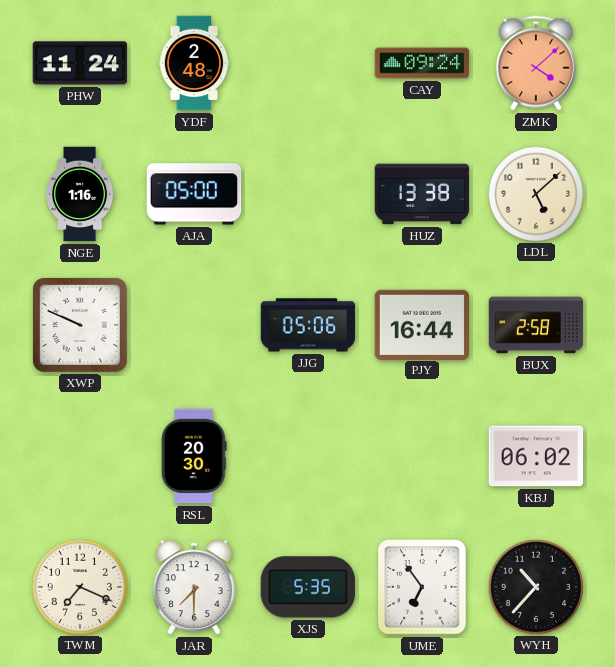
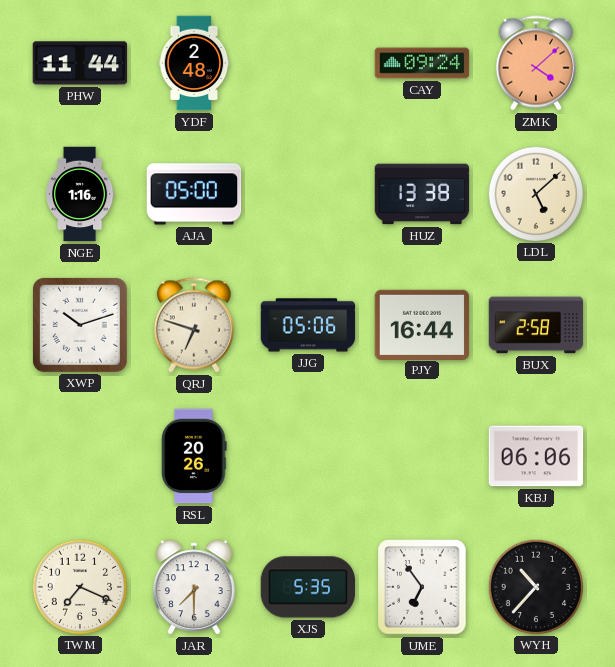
PHW: 11:24 -> 11:44 (80, 63)
XWP: 9:49 -> 10:12 (80, 325)
QRJ: none -> 6:48 (194, 325)
RSL: 20:30 -> 20:26 (194, 456)
KBJ: 06:02 -> 06:06 (536, 456)
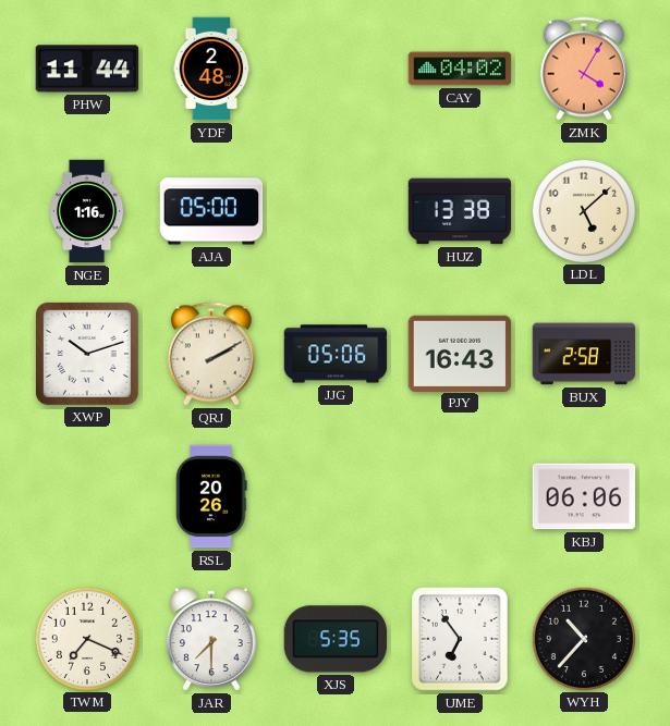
CAY: 09:24 -> 04:02 (460, 69)
ZMK: 4:08 -> 4:05 (584, 69)
QRJ: 6:48 -> 2:10 (211, 354)
PJY: 16:44 -> 16:43 (460, 353)
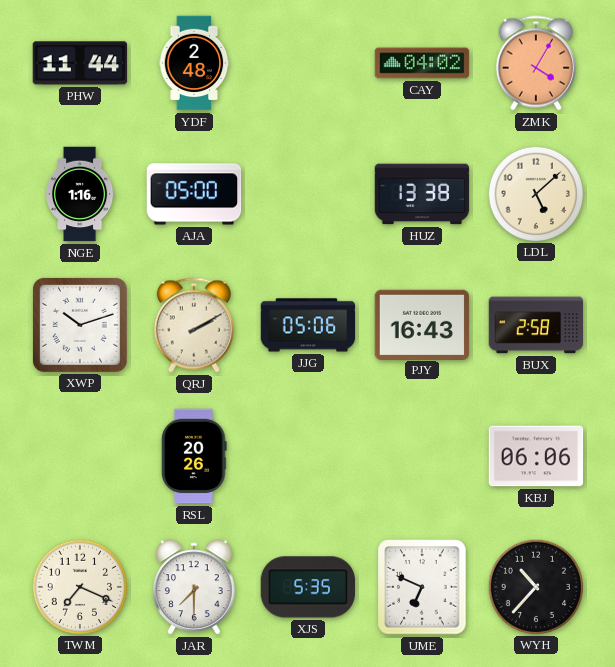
UME: 6:54 -> 6:49 (422, 587)
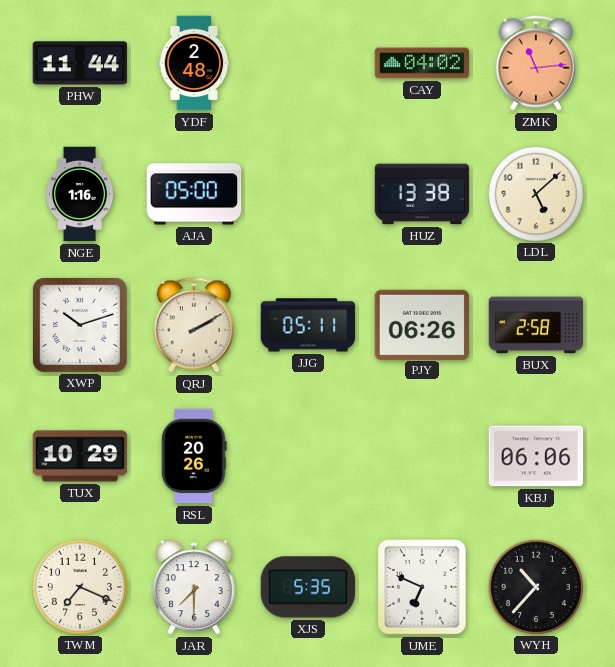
ZMK: 4:05 -> 11:14 (536, 63)
JJG: 05:06 -> 05:11 (308, 325)
PJY: 16:43 -> 06:26 (422, 324)
TUX: none -> 10:29 (80, 456)
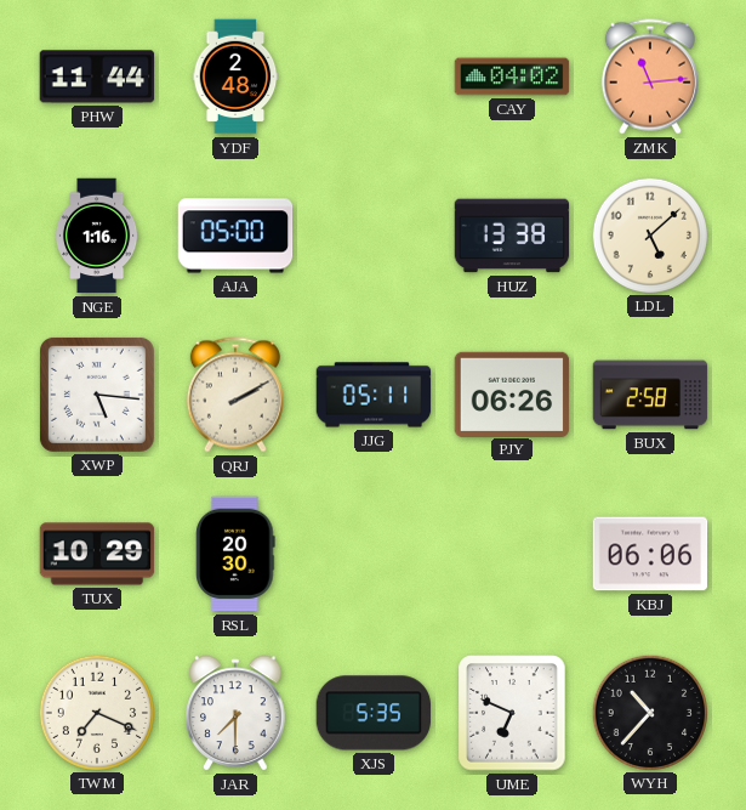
XWP: 10:12 -> 5:16 (97, 395)
RSL: 20:26 -> 20:30 (235, 554)
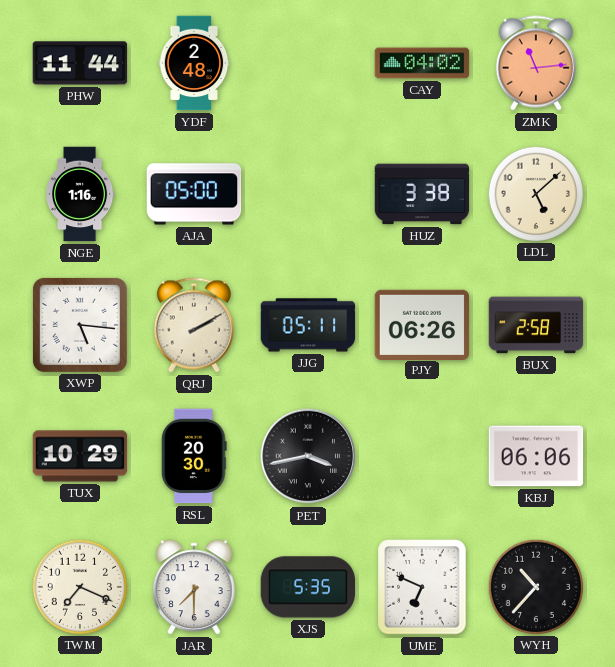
HUZ: 13:38 -> 3:38 (422, 194)
PET: none -> 3:43 (308, 456)
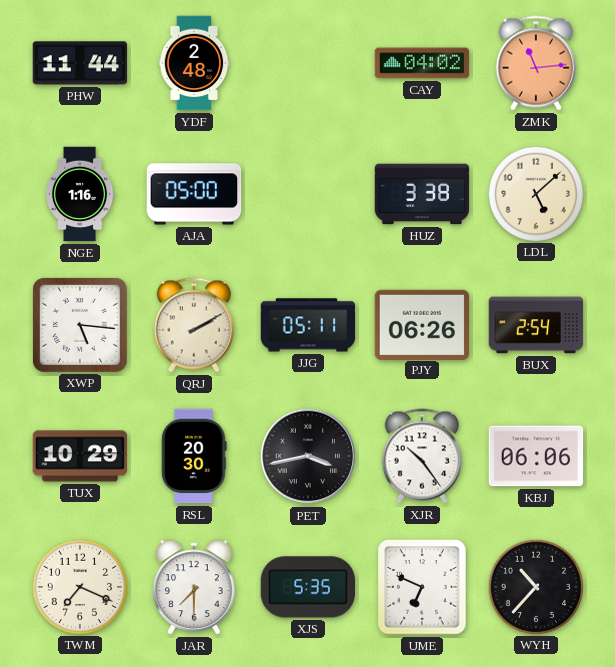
BUX: 2:58 -> 2:54 (536, 325)
XJR: none -> 10:24 (422, 456)
